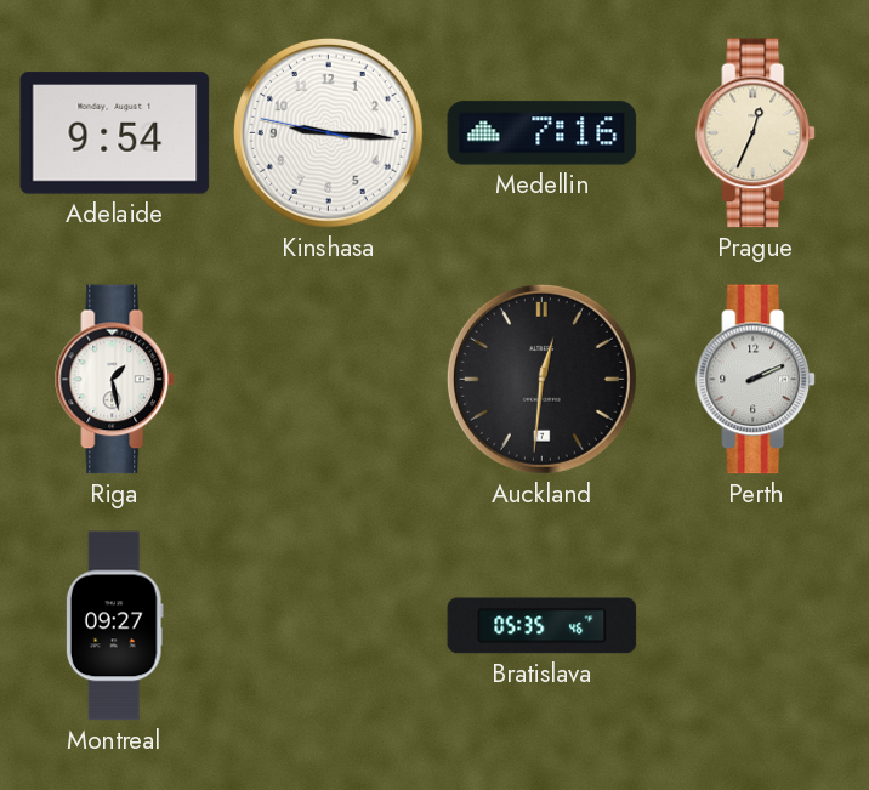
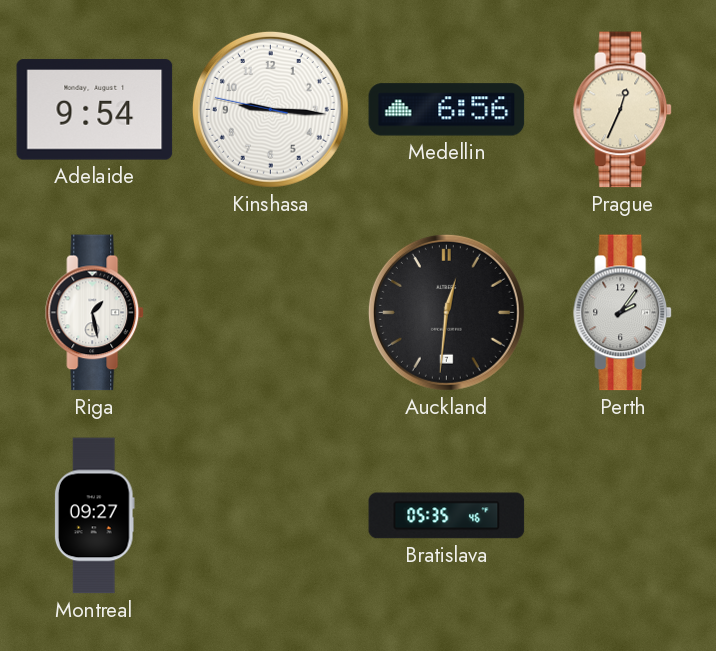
Medellin: 7:16 -> 6:56 (447, 110)
Perth: 2:11 -> 2:06 (623, 313)
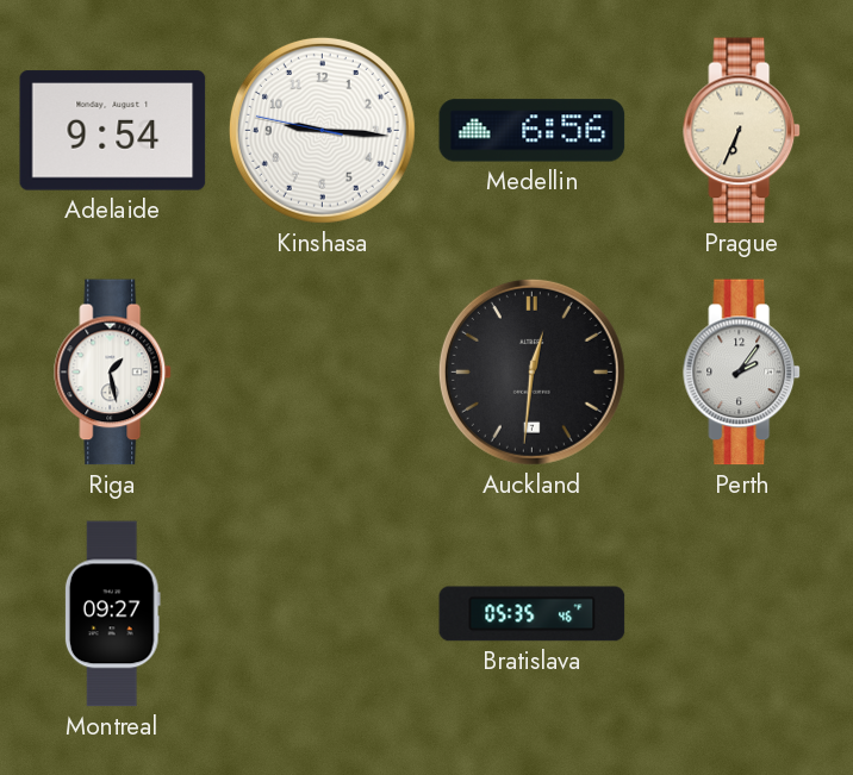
Prague: 12:34 -> 6:34 (742, 131)
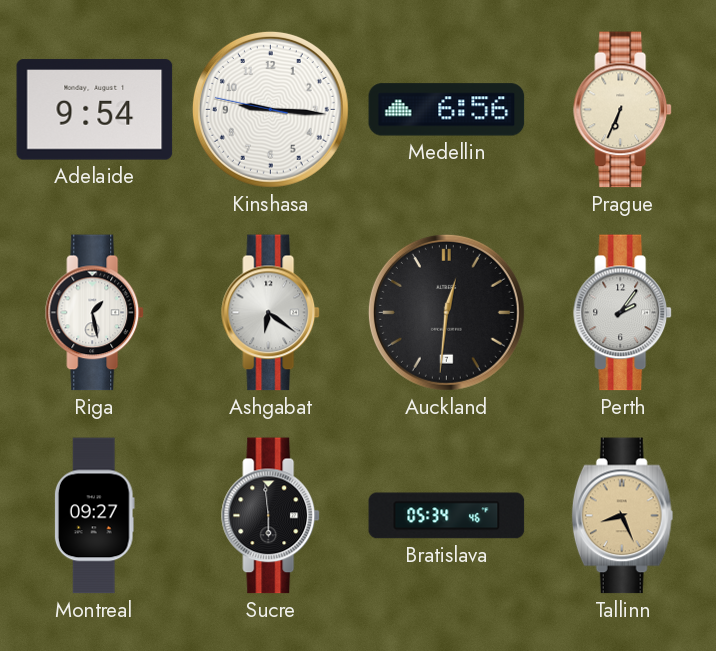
Ashgabat: none -> 6:21 (271, 313)
Sucre: none -> 5:59 (271, 516)
Bratislava: 05:35 -> 05:34 (447, 516)
Tallinn: none -> 8:26 (623, 516)
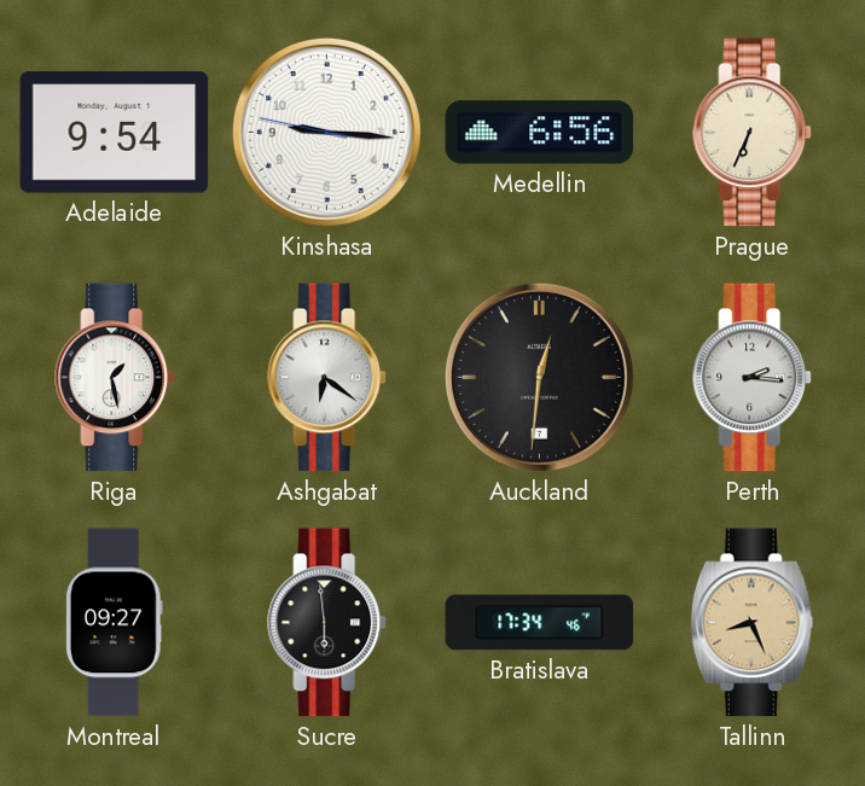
Perth: 2:06 -> 2:16 (753, 378)
Bratislava: 05:34 -> 17:34 (540, 623)
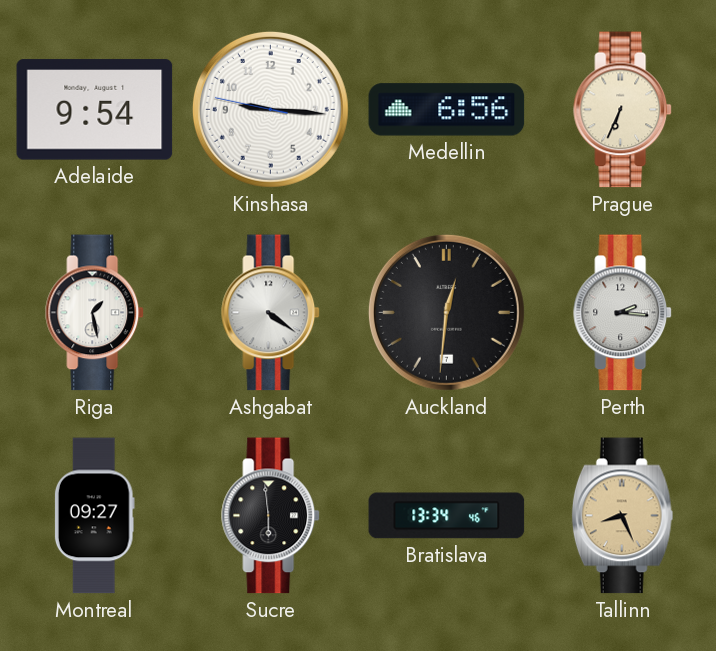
Ashgabat: 6:21 -> 4:21 (271, 313)
Bratislava: 17:34 -> 13:34 (447, 516)
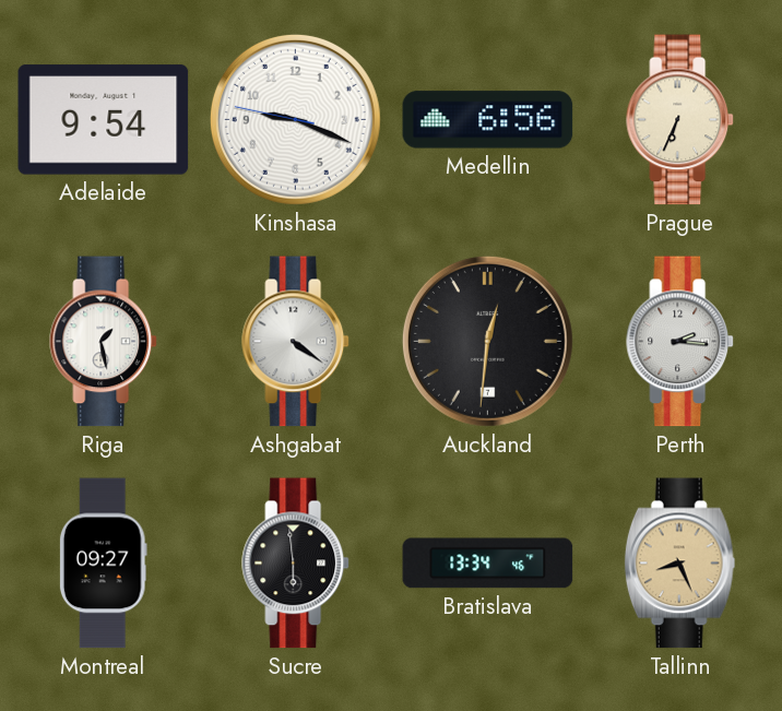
Kinshasa: 9:15 -> 9:18 (295, 119)
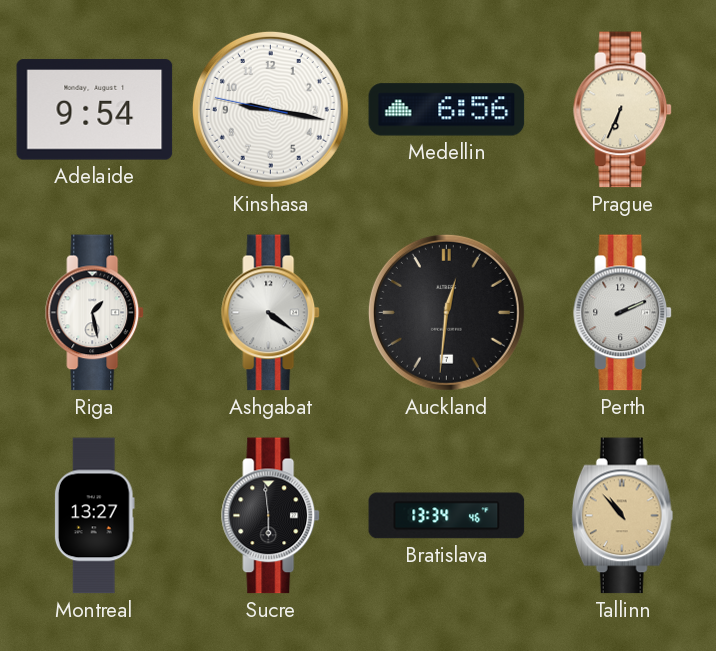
Kinshasa: 9:18 -> 9:16 (270, 109)
Perth: 2:16 -> 2:11 (623, 313)
Montreal: 09:27 -> 13:27 (94, 516)
Tallinn: 8:26 -> 10:53 (623, 516)
